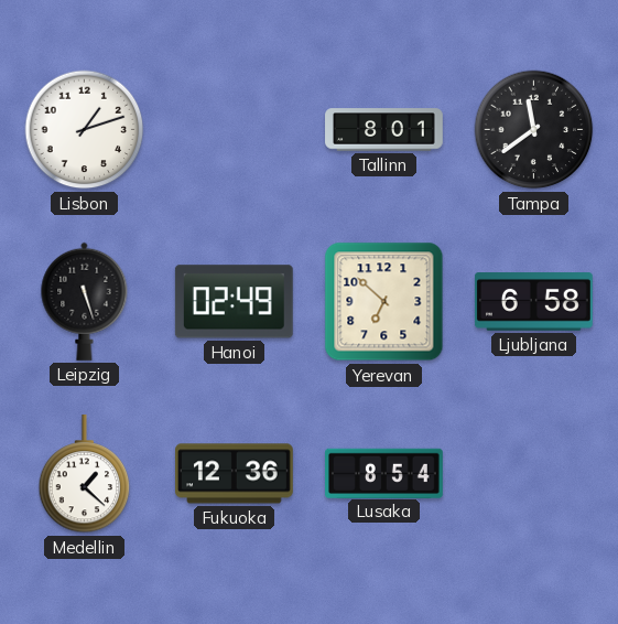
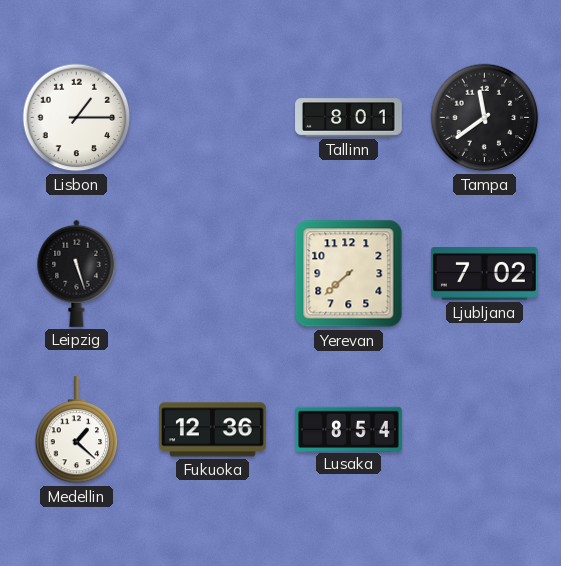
Lisbon: 1:12 -> 1:15 (77, 118)
Hanoi: 02:49 -> none (234, 302)
Yerevan: 6:52 -> 7:38 (349, 274)
Ljubljana: 6:58 -> 7:02 (484, 274)
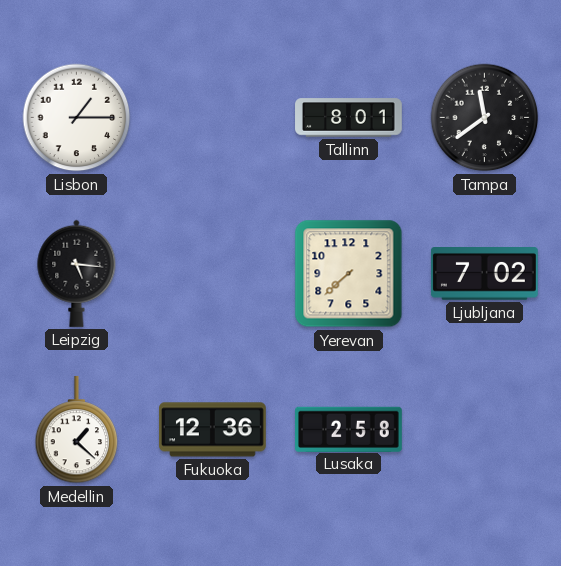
Leipzig: 5:27 -> 5:16 (77, 273)
Lusaka: 8:54 -> 2:58 (349, 429)
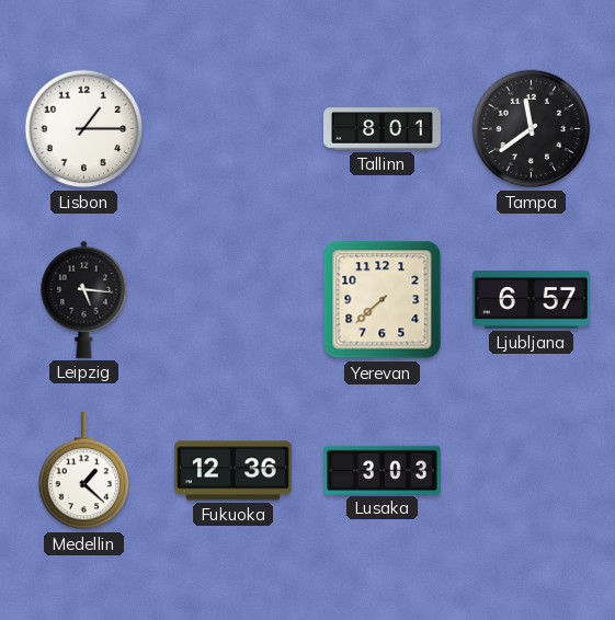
Ljubljana: 7:02 -> 6:57 (531, 300)
Lusaka: 2:58 -> 3:03 (383, 470)
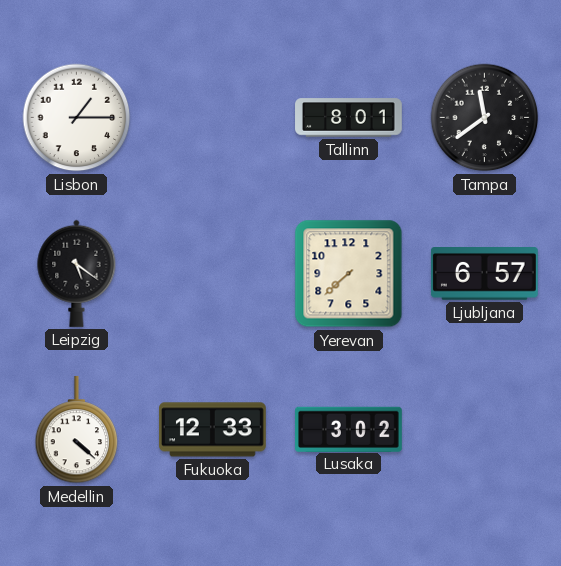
Leipzig: 5:16 -> 5:21 (77, 273)
Medellin: 1:22 -> 4:22 (77, 430)
Fukuoka: 12:36 -> 12:33 (213, 430)
Lusaka: 3:03 -> 3:02 (349, 429)
